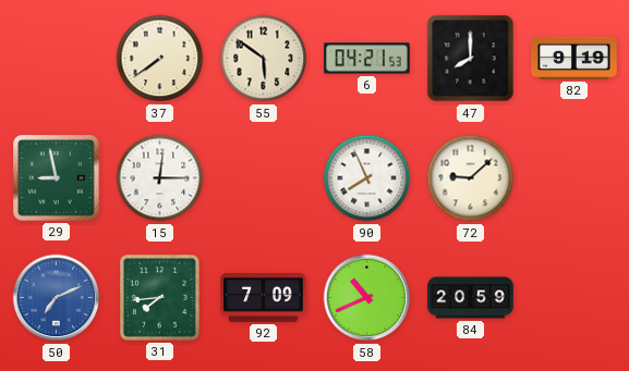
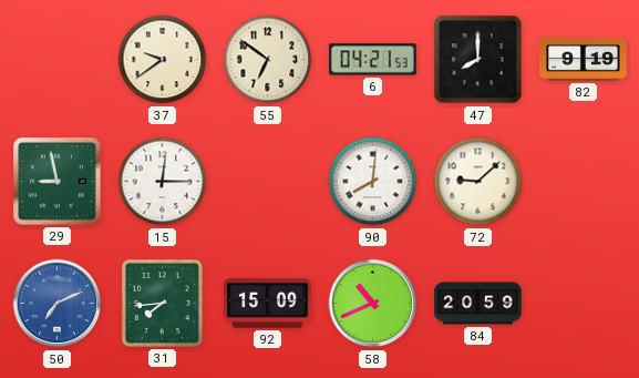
37: 7:39 -> 9:39 (163, 60)
55: 5:51 -> 6:51 (268, 60)
90: 7:56 -> 8:01 (373, 182)
92: 7:09 -> 15:09 (268, 304)
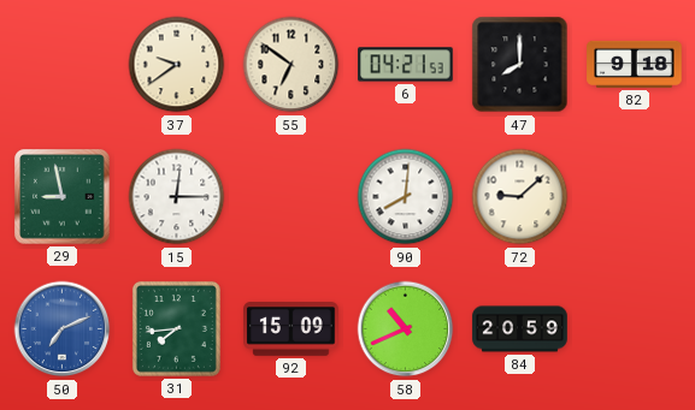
82: 9:19 -> 9:18 (635, 64)
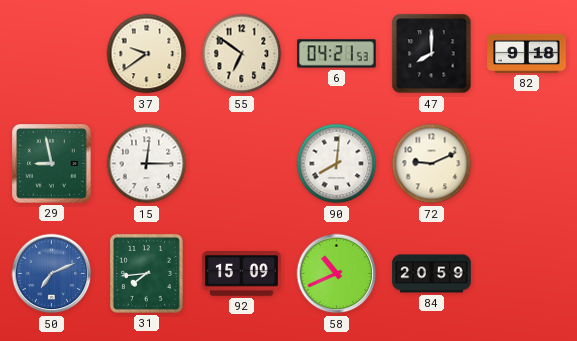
72: 9:08 -> 9:11 (432, 164)
